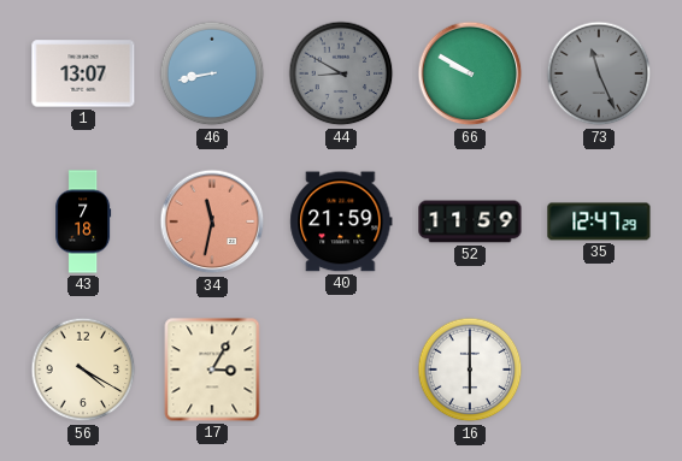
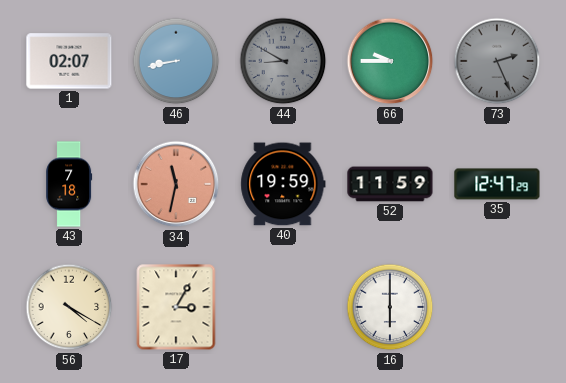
1: 13:07 -> 02:07 (69, 61)
66: 9:50 -> 9:45 (390, 61)
73: 11:26 -> 2:26 (497, 61)
40: 21:59 -> 19:59 (283, 184)
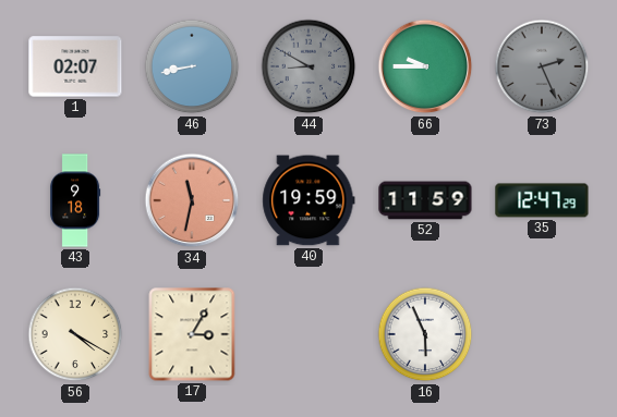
43: 7:18 -> 9:18 (75, 200)
16: 6:00 -> 5:56 (425, 334)
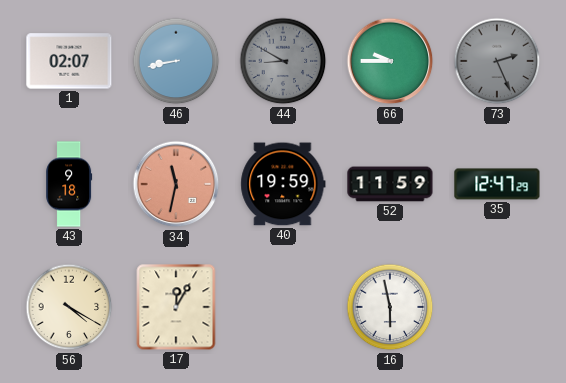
17: 3:05 -> 12:05 (176, 307)
16: 5:56 -> 5:58 (390, 307)
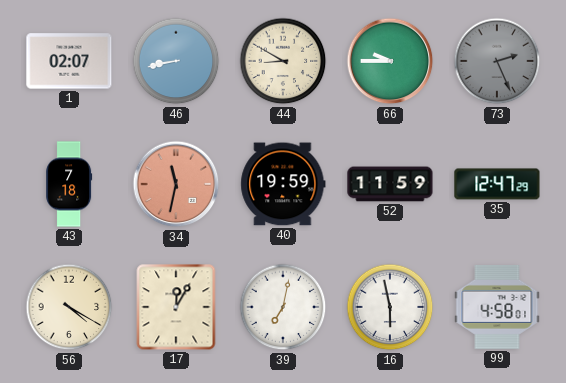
44 dial: grey -> cream (283, 61)
43: 9:18 -> 7:18 (69, 184)
39: none -> 7:02 (283, 307)
99: none -> 4:58 (497, 307)
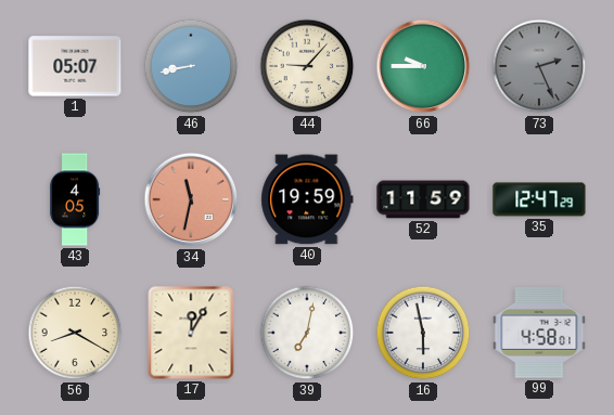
1: 02:07 -> 05:07 (75, 66)
44: 8:50 -> 9:07 (307, 66)
43: 7:18 -> 4:05 (75, 199)
56: 4:20 -> 8:20 (75, 333)
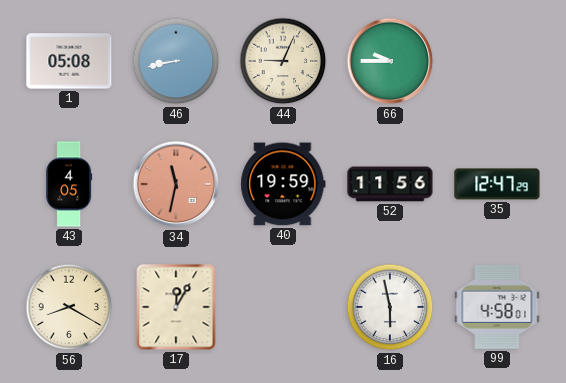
1: 05:07 -> 05:08 (69, 61)
44: 9:07 -> 9:04 (283, 61)
73: 2:26 -> none (539, 66)
52: 11:59 -> 11:56 (390, 184)
39: 7:02 -> none (307, 333)
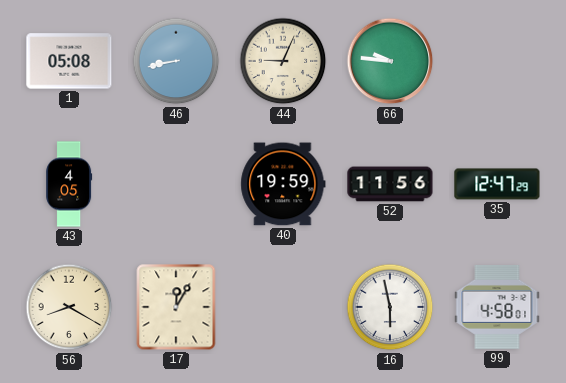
66: 9:45 -> 9:46 (390, 61)
34: 11:32 -> none (176, 184)
